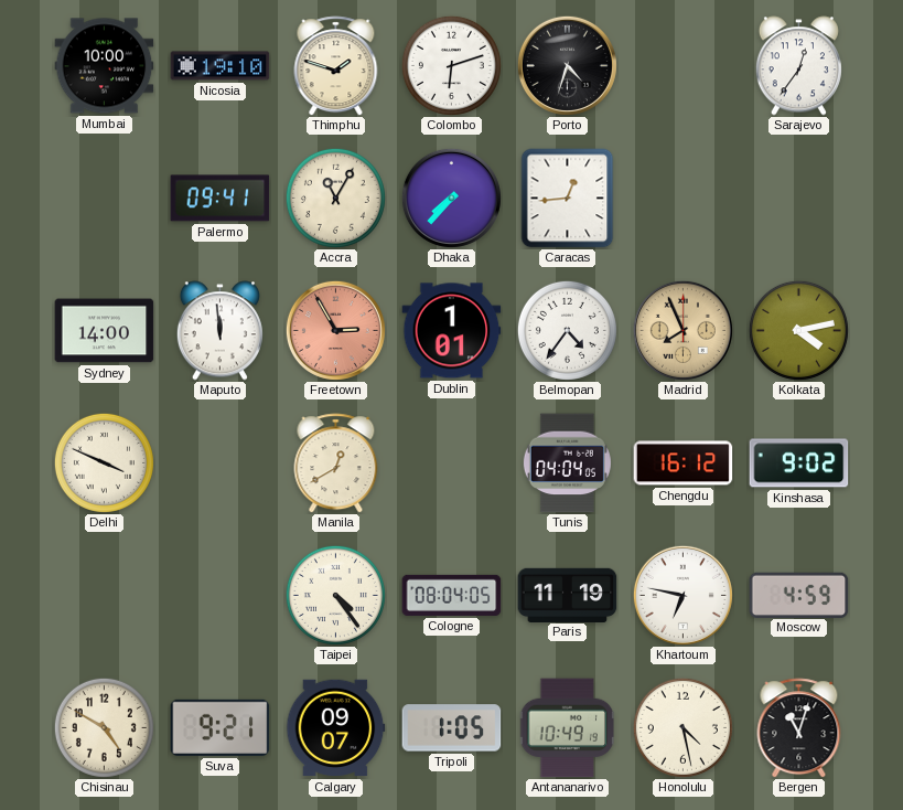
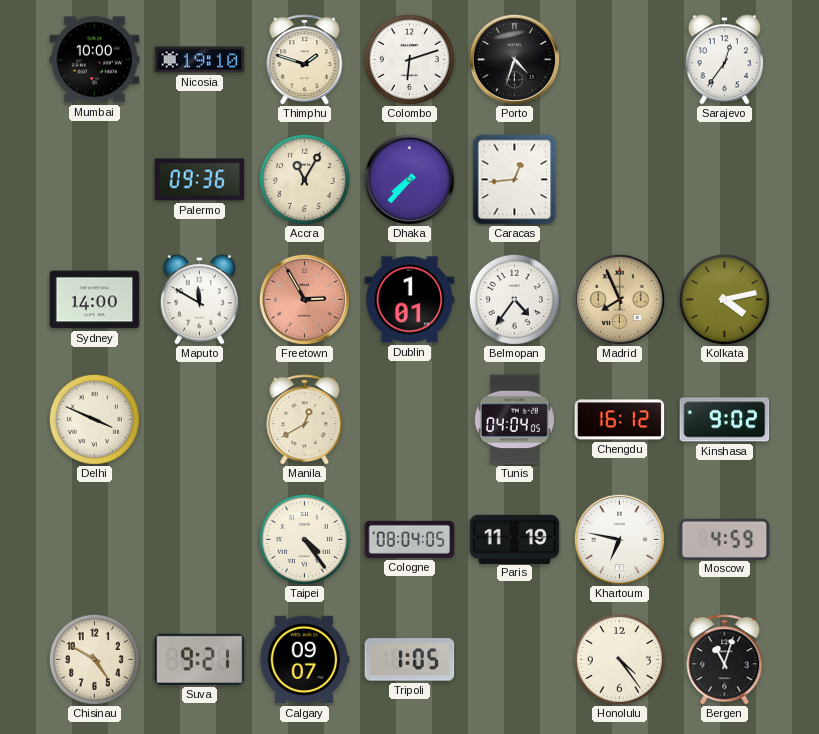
Palermo: 09:41 -> 09:36 (200, 180)
Maputo: 11:59 -> 11:50 (199, 300)
Antananarivo: 10:49 -> none (568, 728)
Honolulu: 4:28 -> 4:24 (619, 659)
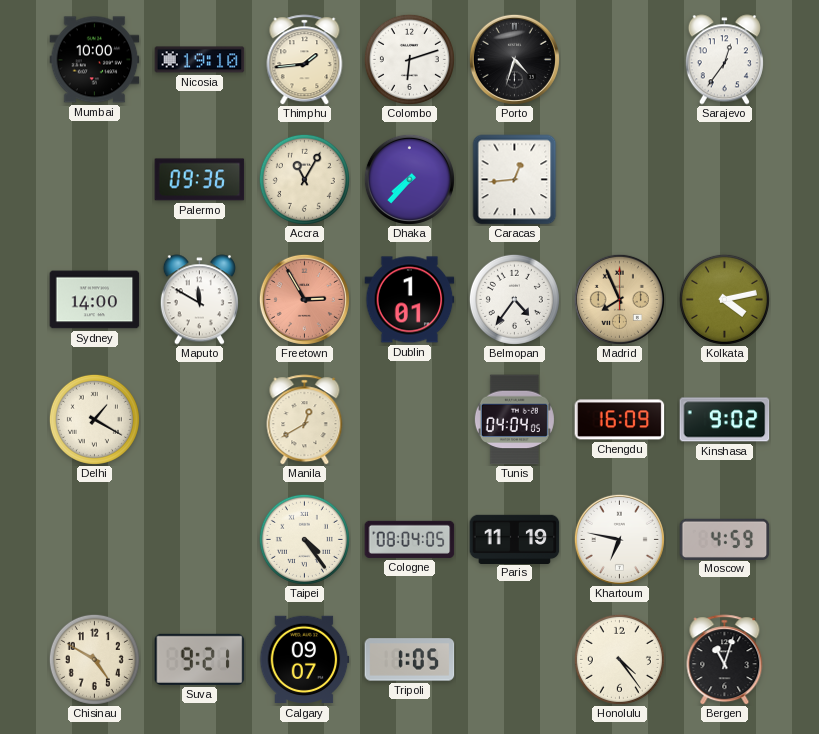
Thimphu: 1:48 -> 1:44 (305, 60)
Delhi: 3:49 -> 1:20 (94, 419)
Chengdu: 16:12 -> 16:09 (620, 420)
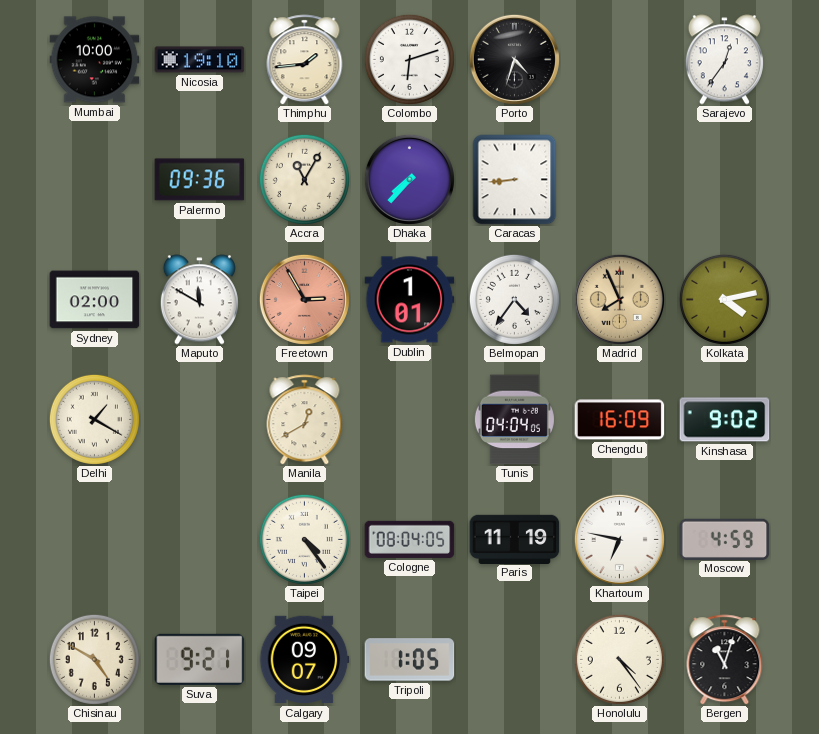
Caracas: 12:44 -> 8:44 (515, 180)
Sydney: 14:00 -> 02:00 (95, 300)
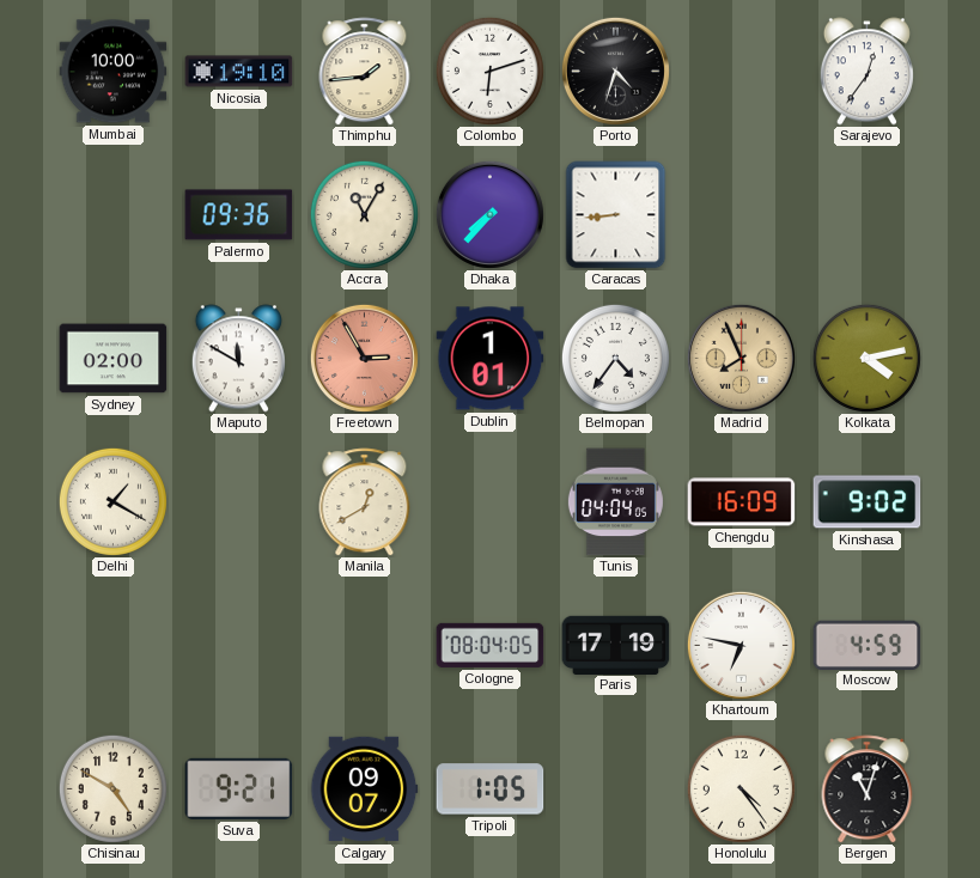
Taipei: 4:24 -> none (304, 539)
Paris: 11:19 -> 17:19 (616, 645)
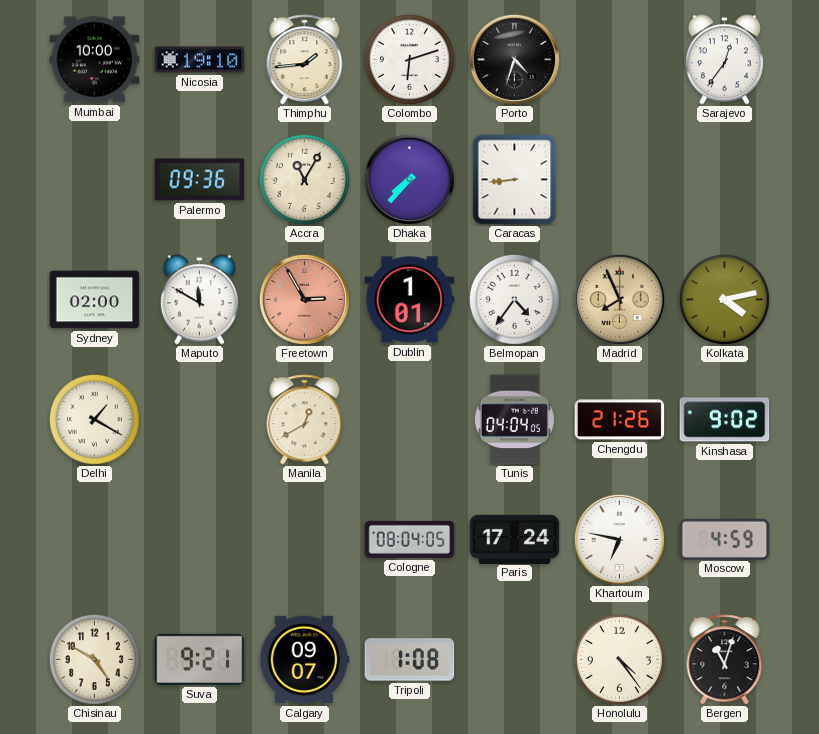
Chengdu: 16:09 -> 21:26 (620, 420)
Paris: 17:19 -> 17:24 (515, 539)
Tripoli: 1:05 -> 1:08 (410, 660)
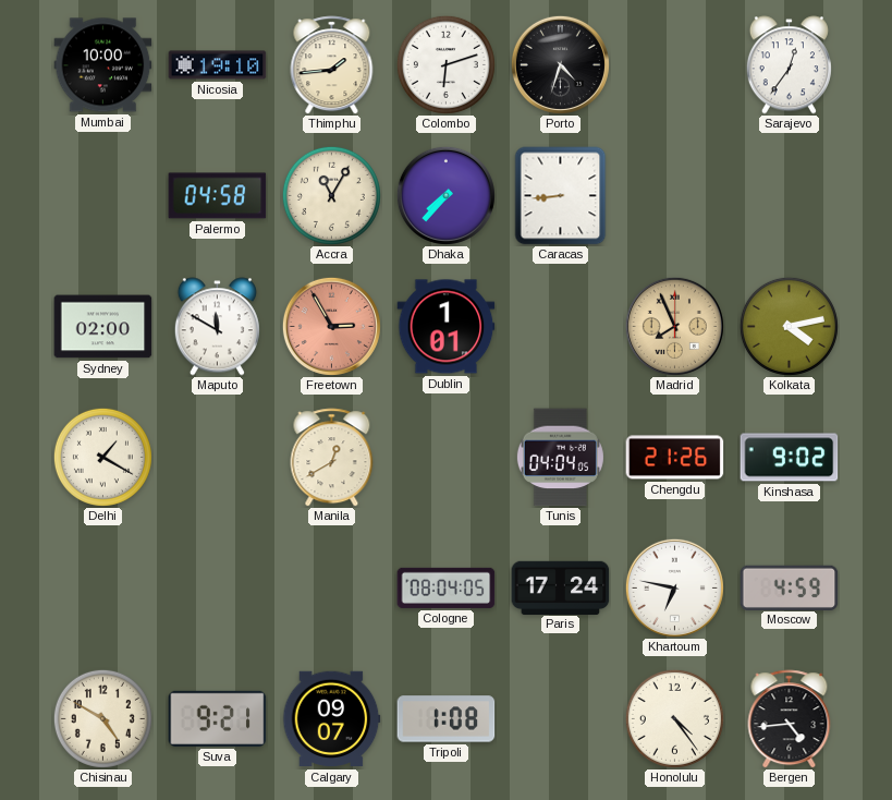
Palermo: 09:36 -> 04:58 (218, 196)
Belmopan: 4:36 -> none (514, 299)
Bergen: 11:03 -> 4:44 (790, 719)
